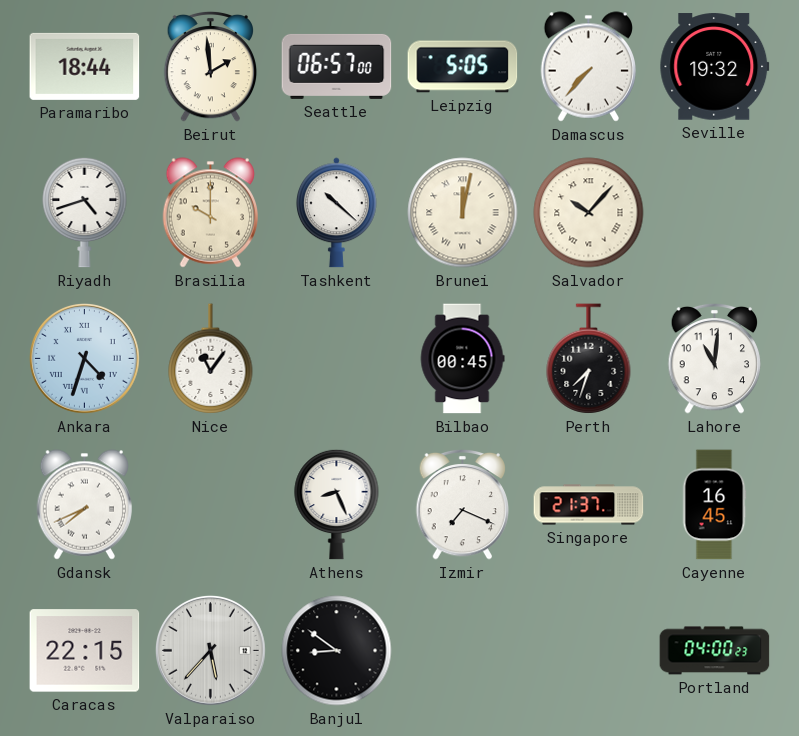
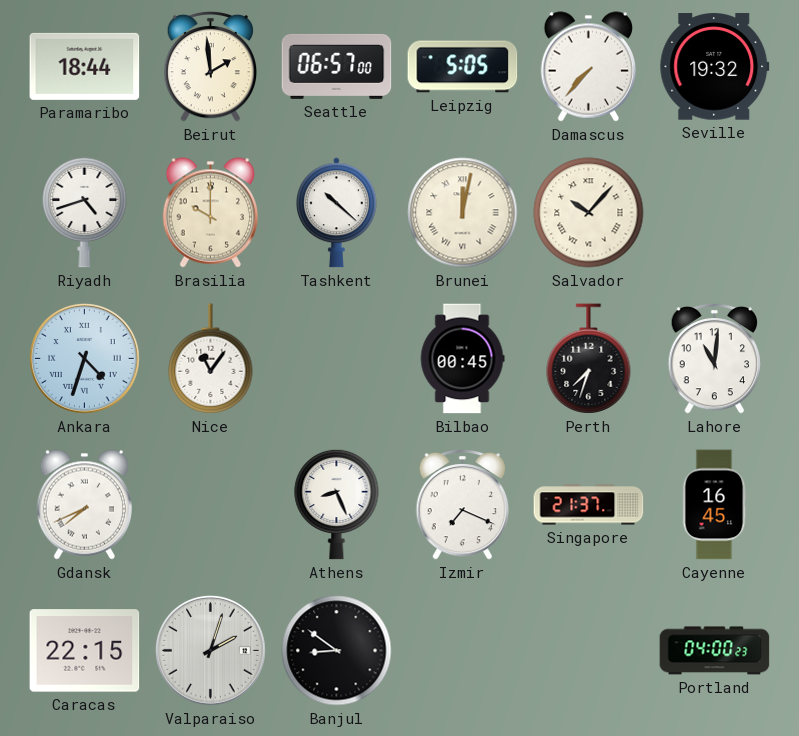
Valparaiso: 5:37 -> 2:03 (210, 650)
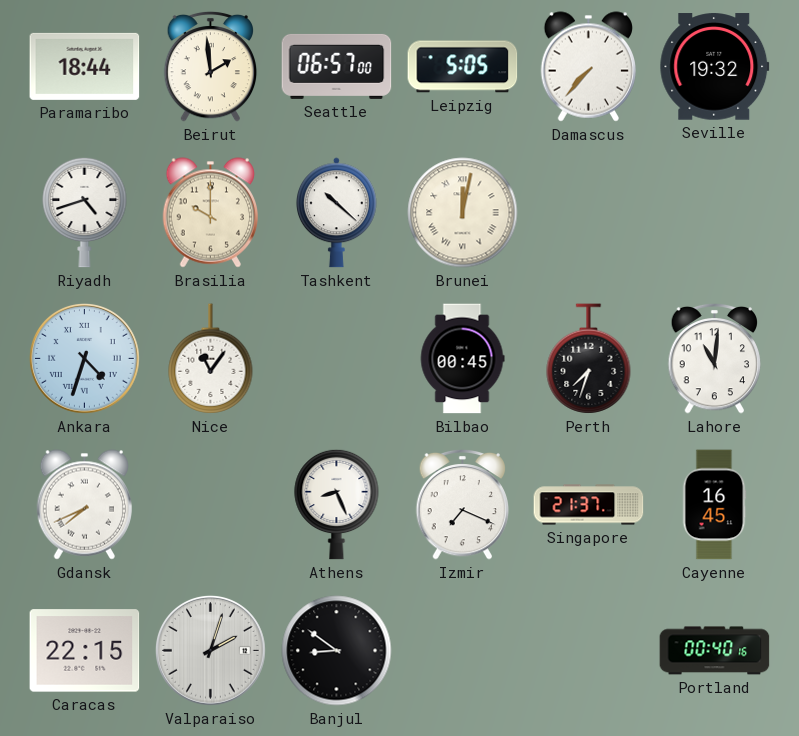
Salvador: 10:07 -> none (589, 213)
Portland: 04:00 -> 00:40 (715, 651)
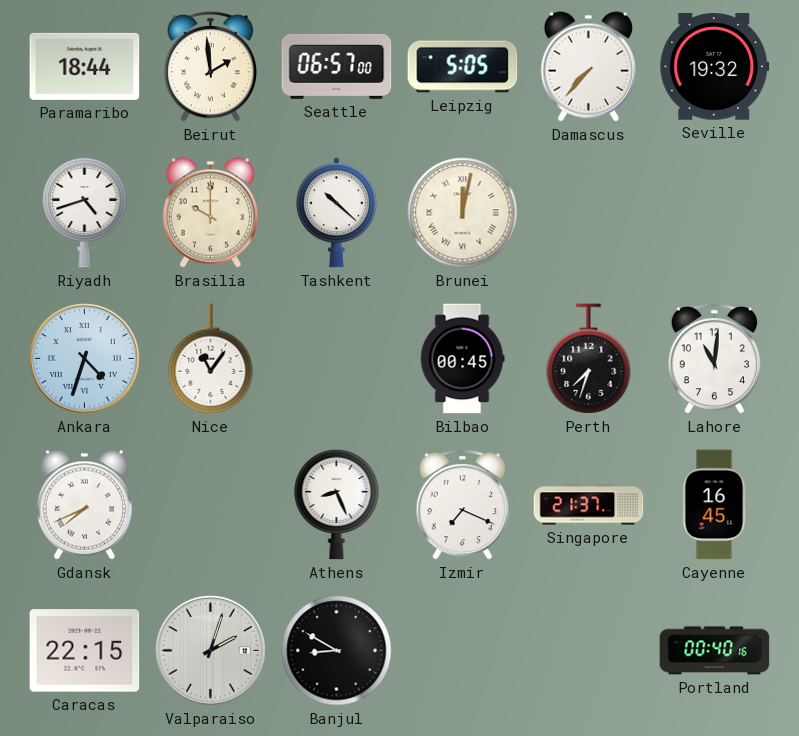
Banjul: 8:51 -> 8:50 (337, 651)
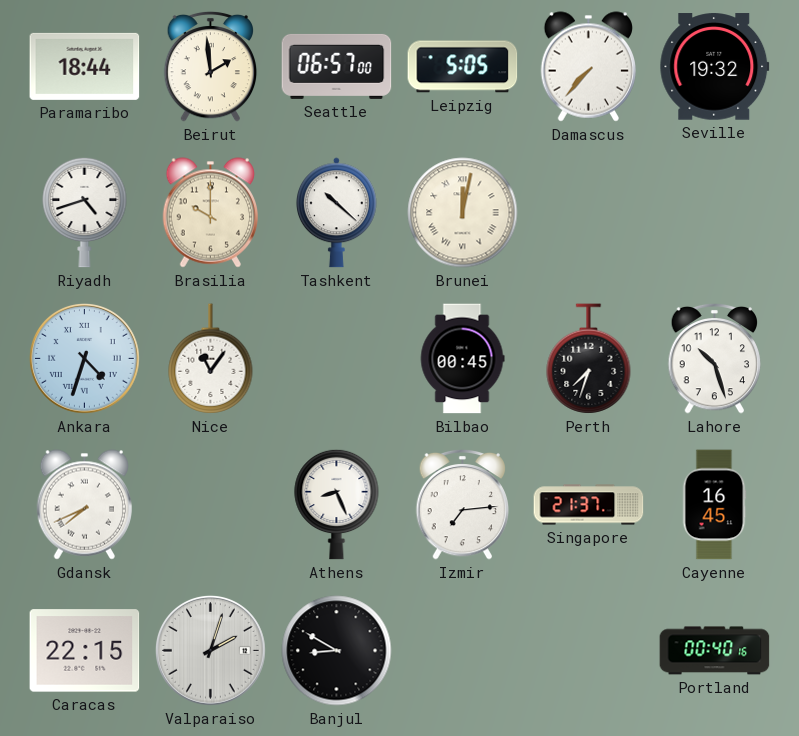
Lahore: 11:01 -> 10:27 (715, 358)
Izmir: 7:19 -> 7:14 (463, 504)
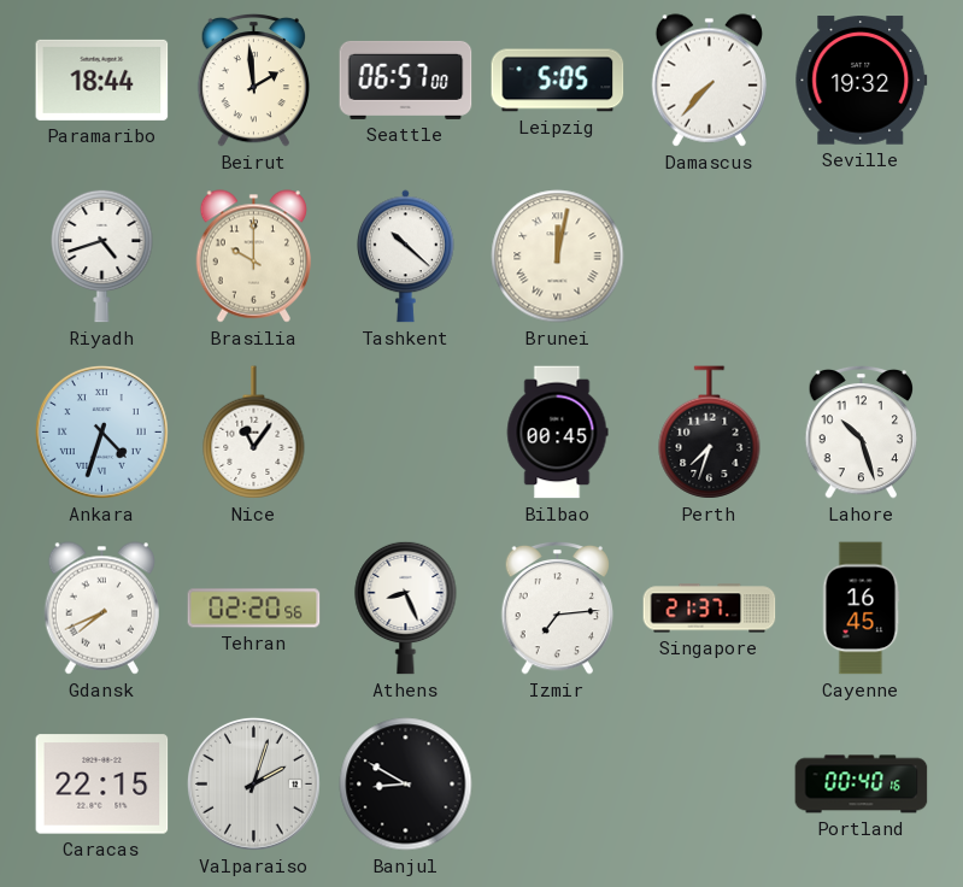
Tehran: none -> 02:20 (254, 609)
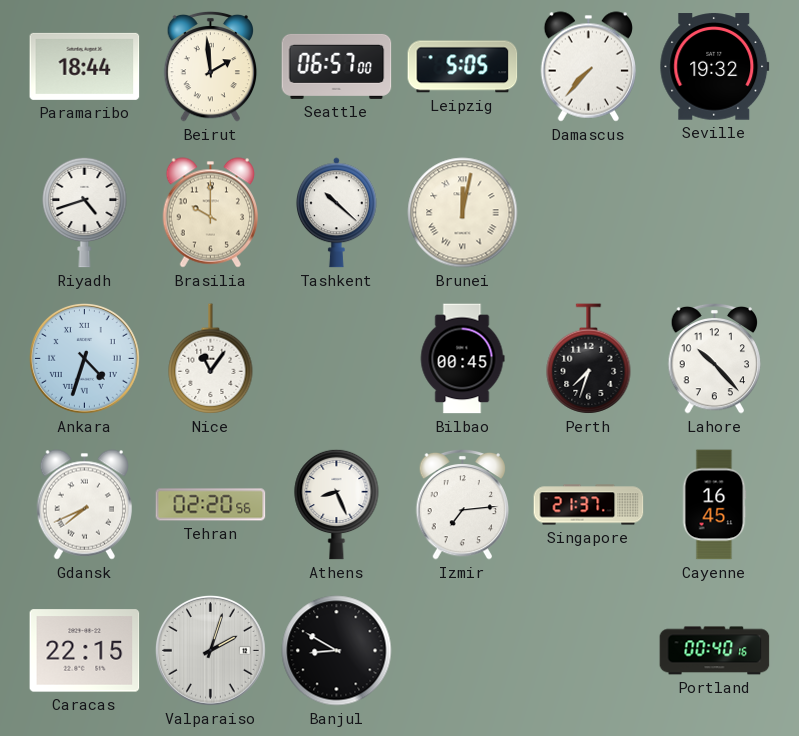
Lahore: 10:27 -> 10:23 (715, 358)
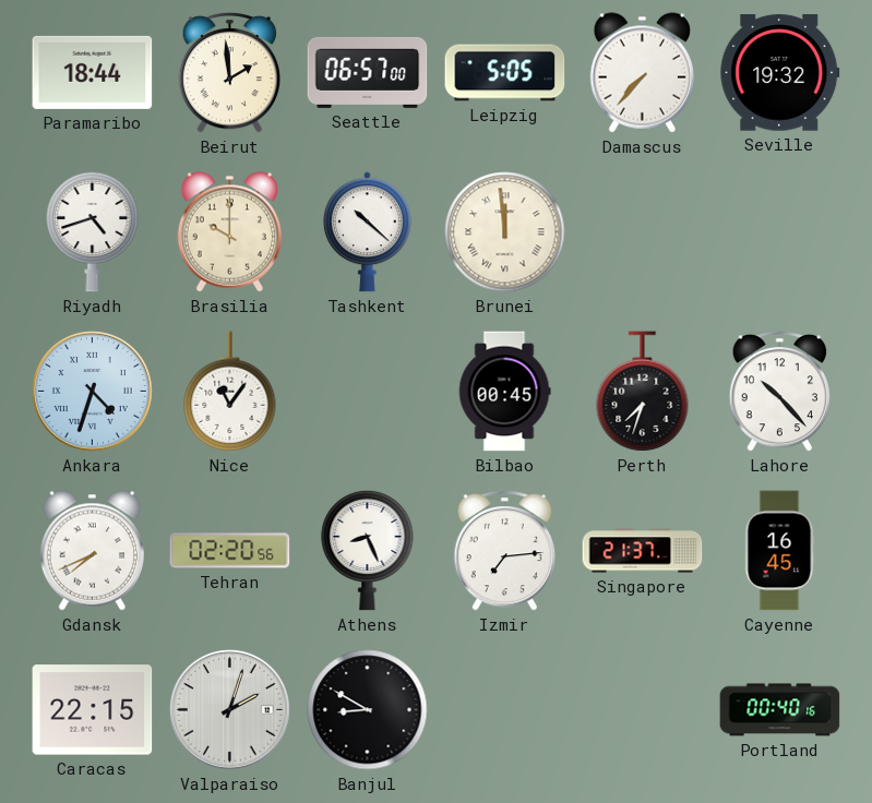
Brunei: 12:02 -> 11:59 (505, 232)
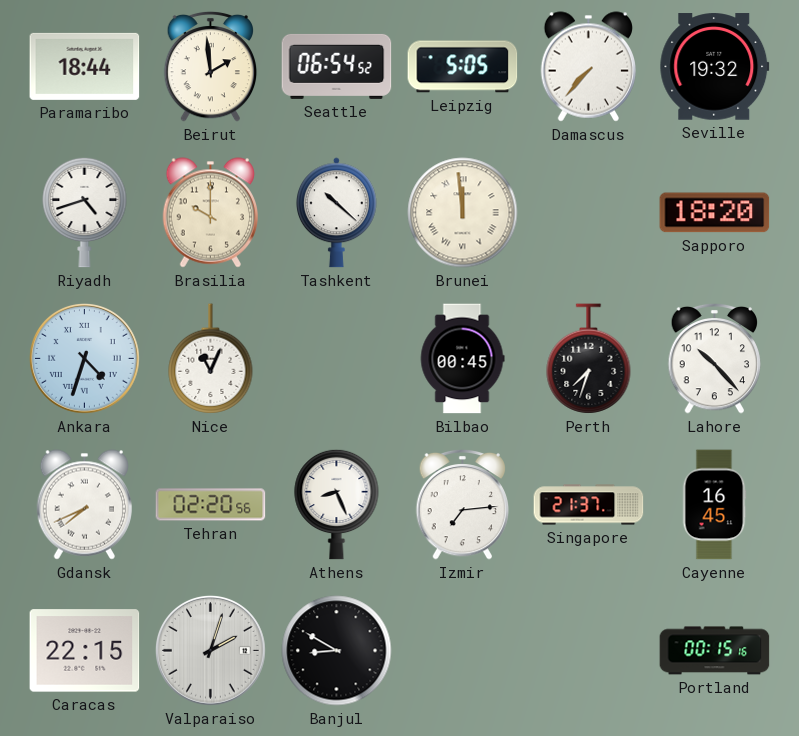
Seattle: 06:57 -> 06:54 (337, 66)
Sapporo: none -> 18:20 (715, 213)
Nice: 11:06 -> 11:04 (211, 359)
Portland: 00:40 -> 00:15 (715, 651)
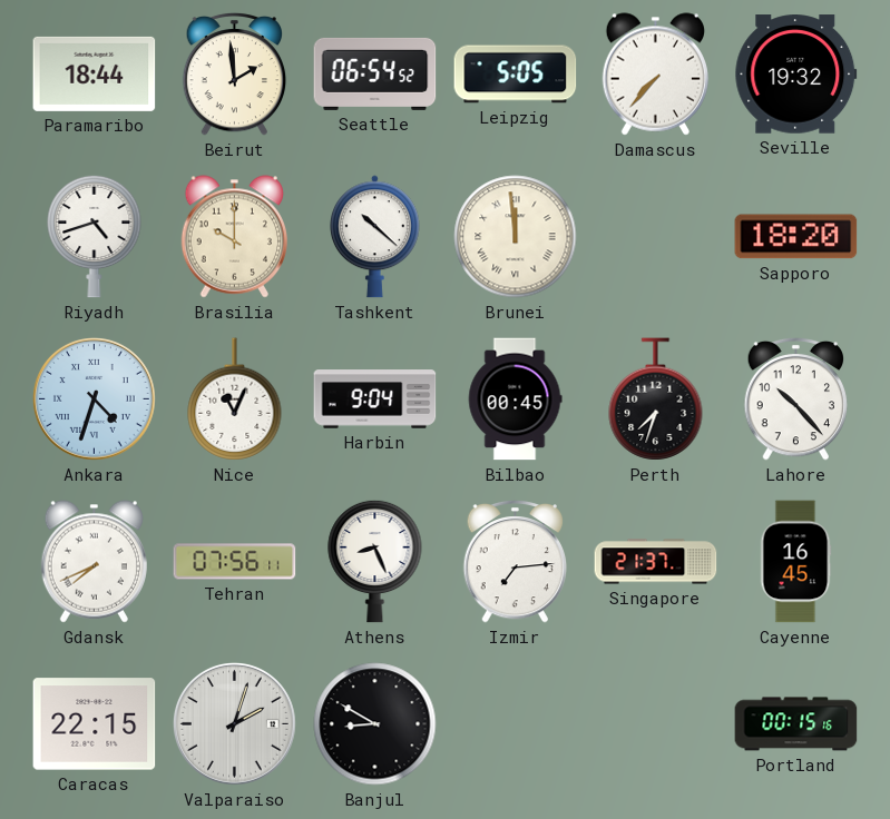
Harbin: none -> 9:04 (375, 399)
Tehran: 02:20 -> 07:56 (235, 562)
